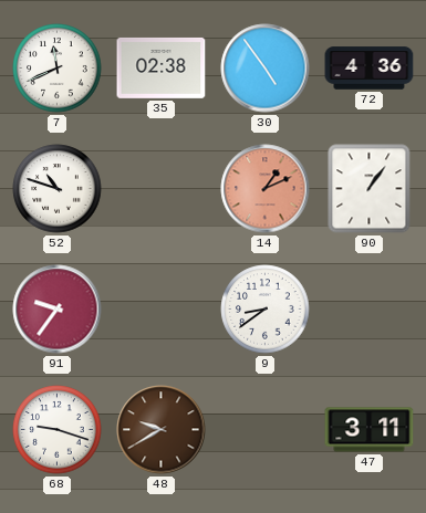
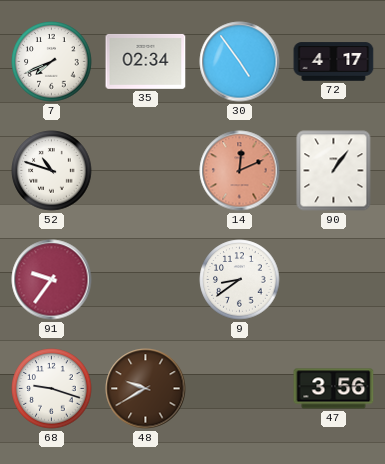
7: 11:41 -> 7:41 (52, 62)
35: 02:38 -> 02:34 (146, 61)
72: 4:36 -> 4:17 (334, 62)
14: 1:11 -> 12:11 (240, 171)
47: 3:11 -> 3:56 (334, 389)
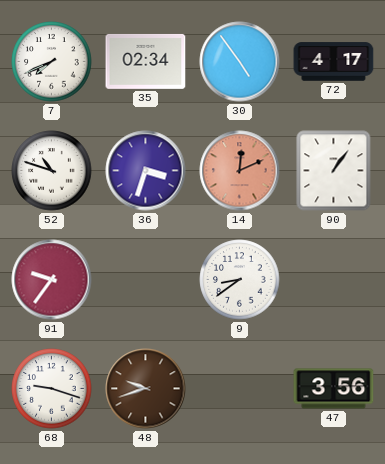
36: none -> 3:33 (146, 171)
48: 9:40 -> 9:42 (146, 389)
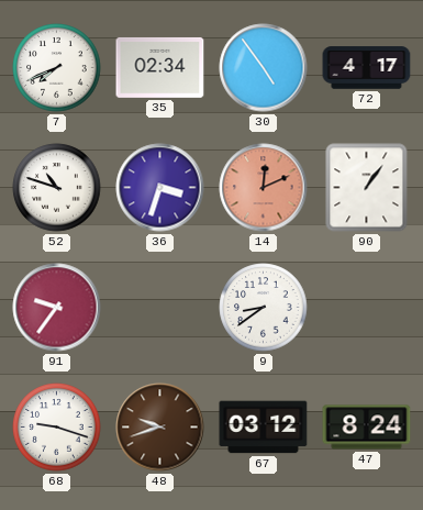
67: none -> 03:12 (264, 428)
47: 3:56 -> 8:24 (367, 428)
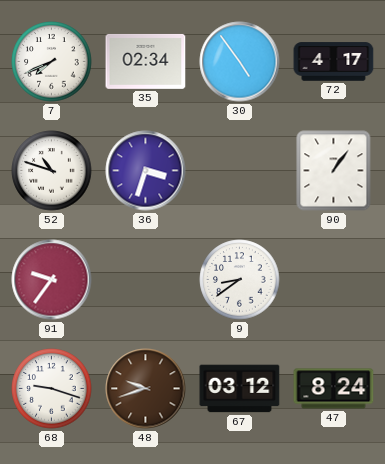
14: 12:11 -> none (264, 188)
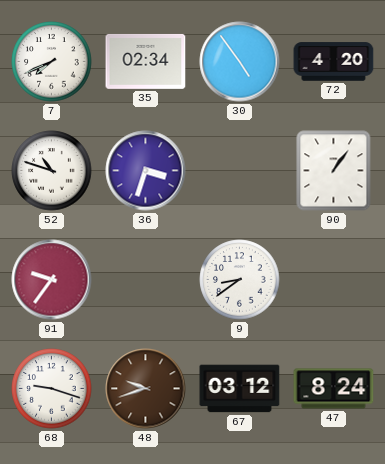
72: 4:17 -> 4:20 (334, 62)
